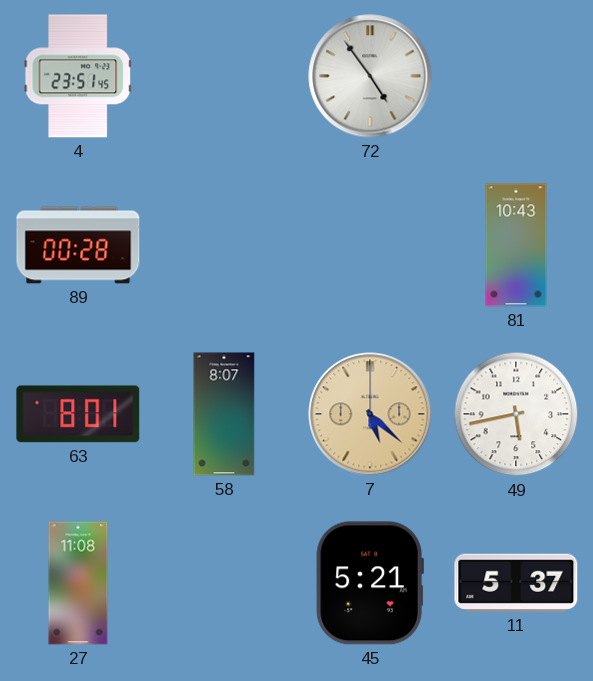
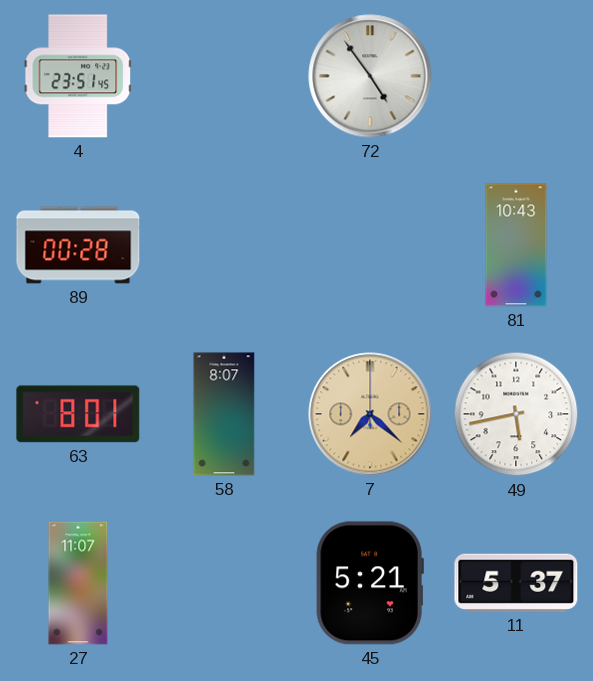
7: 5:22 -> 7:22 (370, 414)
27: 11:08 -> 11:07 (78, 583)
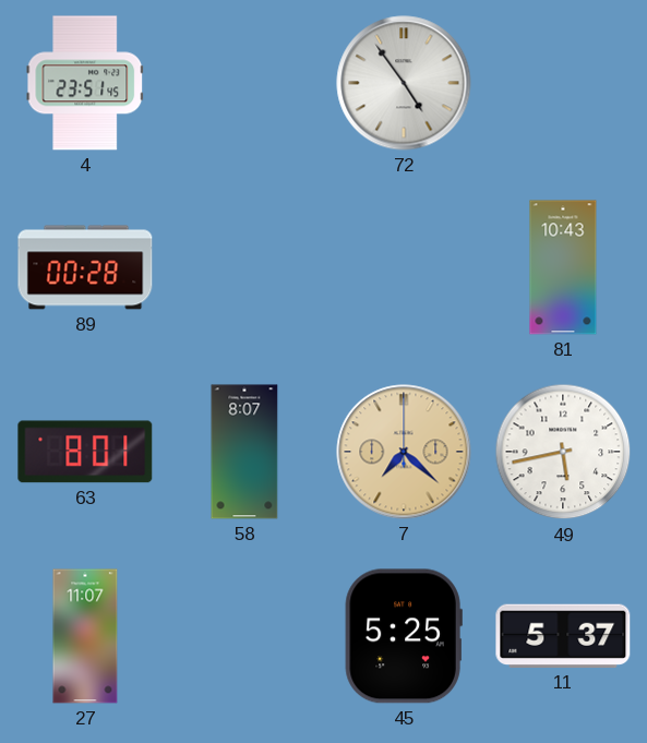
45: 5:21 -> 5:25 (404, 636)
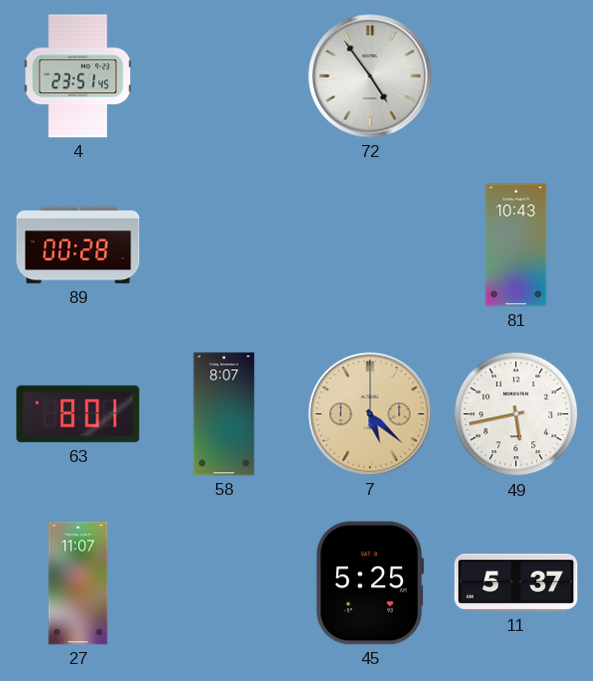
7: 7:22 -> 5:22 (370, 414)
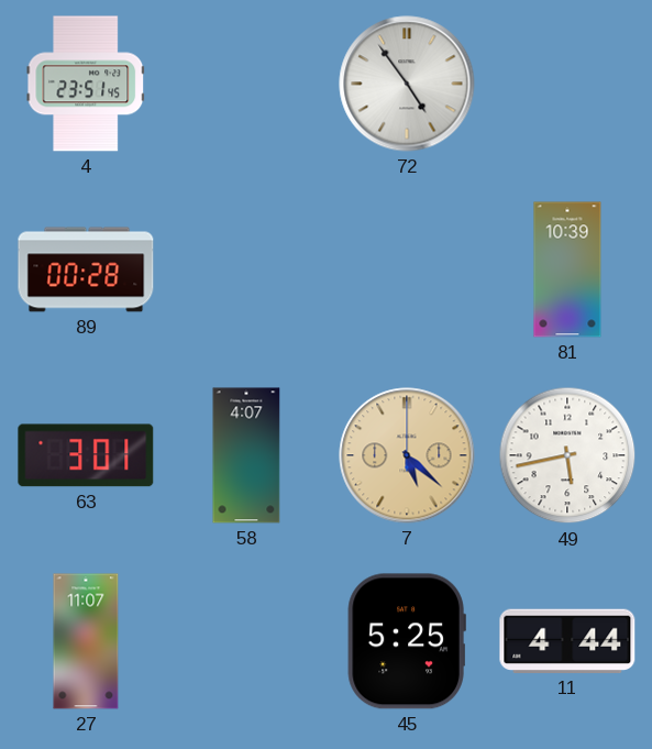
81: 10:43 -> 10:39 (567, 269)
63: 8:01 -> 3:01 (86, 455)
58: 8:07 -> 4:07 (246, 455)
11: 5:37 -> 4:44 (567, 641)
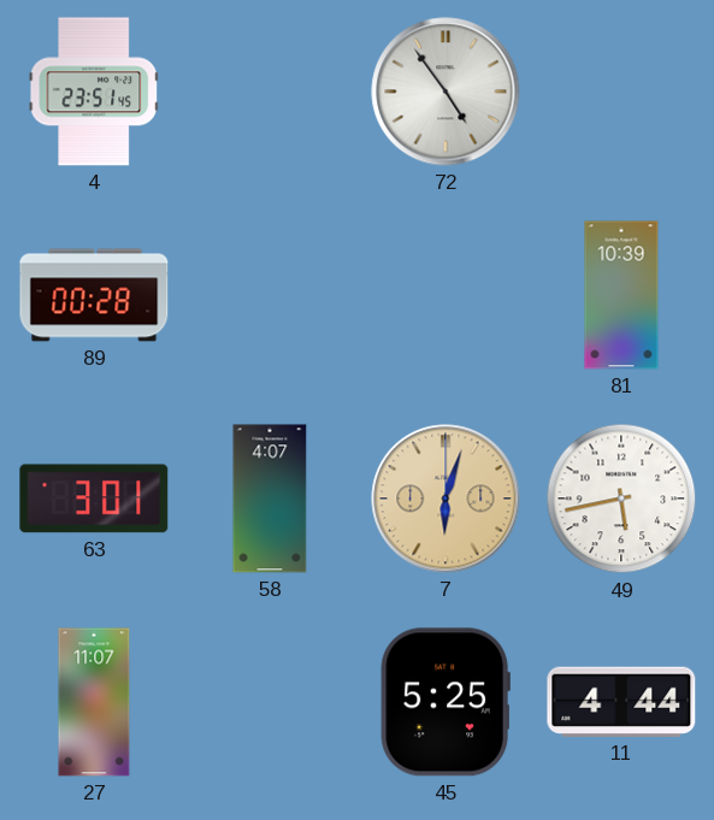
7: 5:22 -> 6:03 (445, 499)
